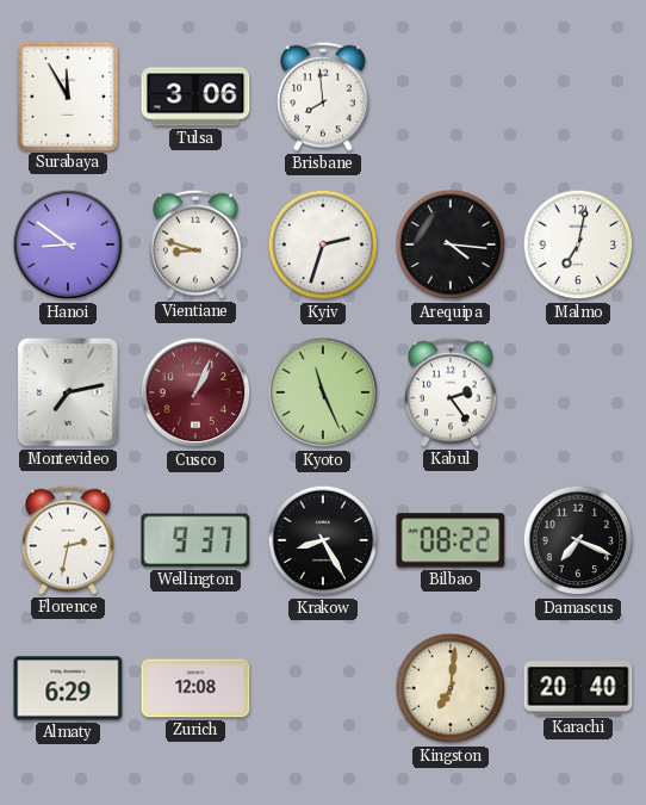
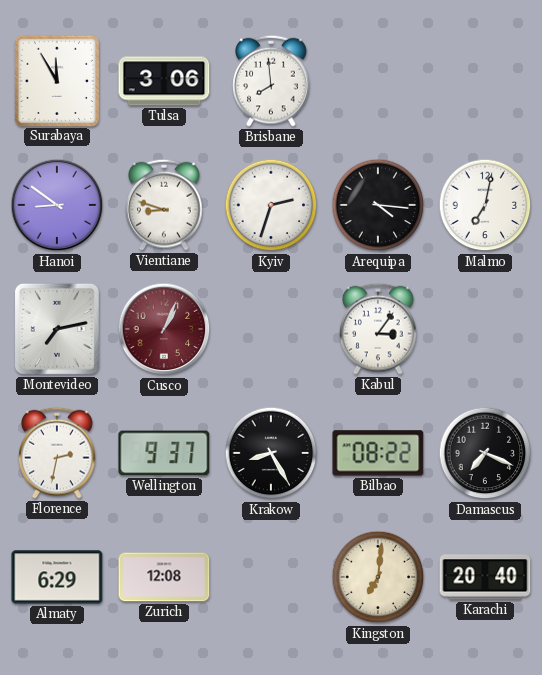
Kyoto: 11:26 -> none (323, 392)
Kabul: 2:24 -> 3:06 (378, 329)
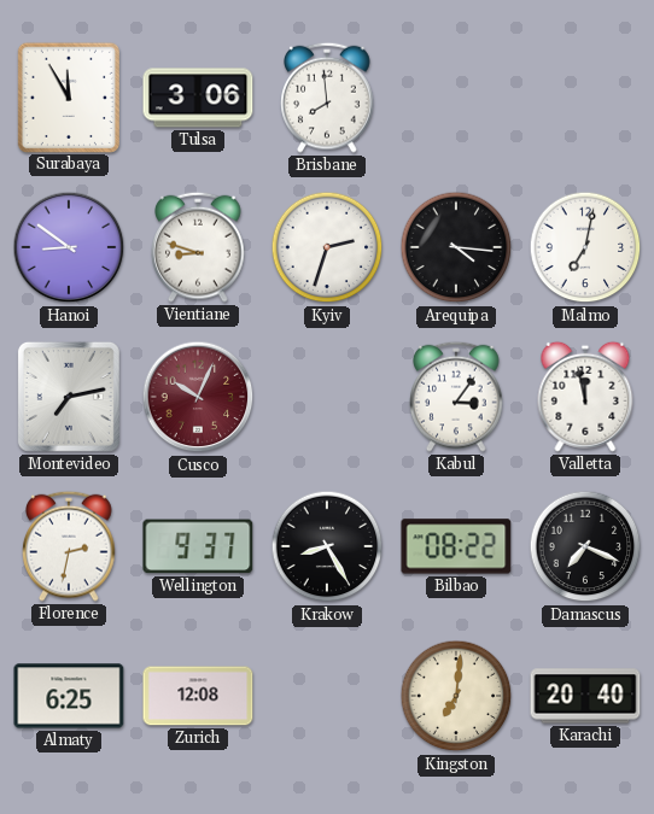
Cusco: 1:04 -> 10:04 (198, 397)
Valletta: none -> 11:58 (585, 397)
Almaty: 6:29 -> 6:25 (69, 696)
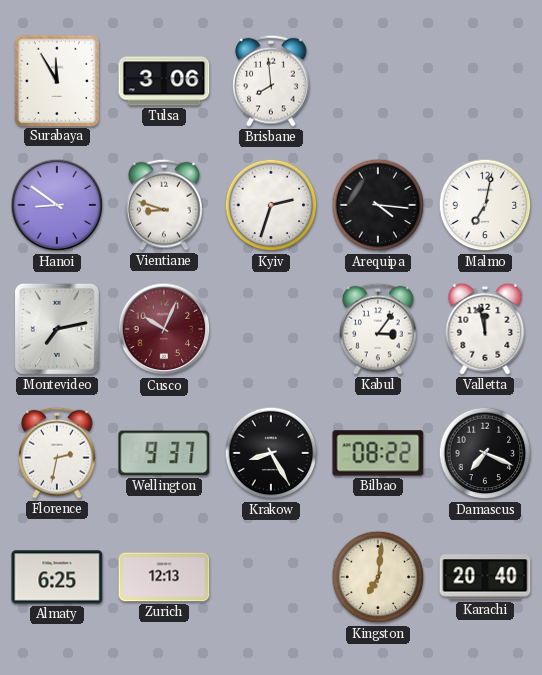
Zurich: 12:08 -> 12:13 (164, 577)
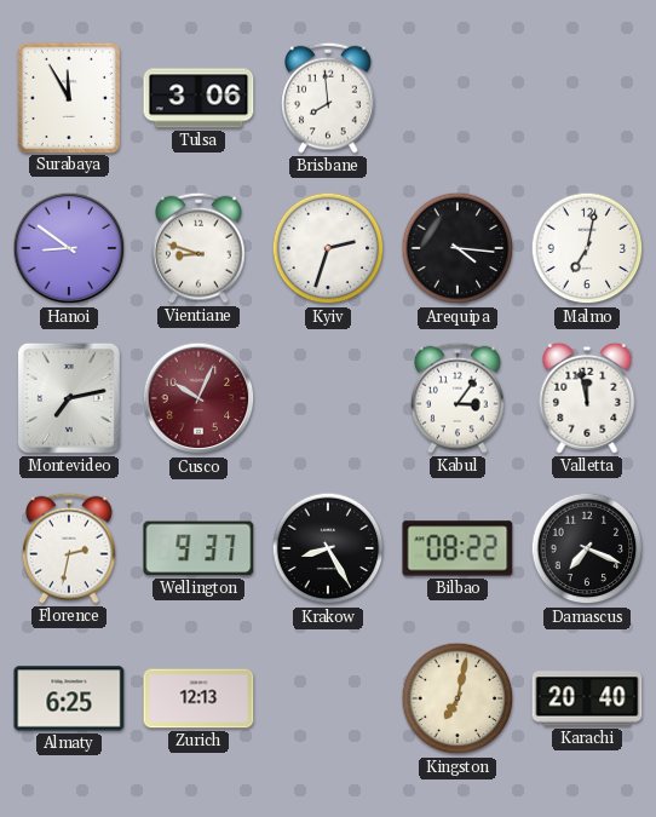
Kingston: 7:01 -> 7:02 (458, 698)
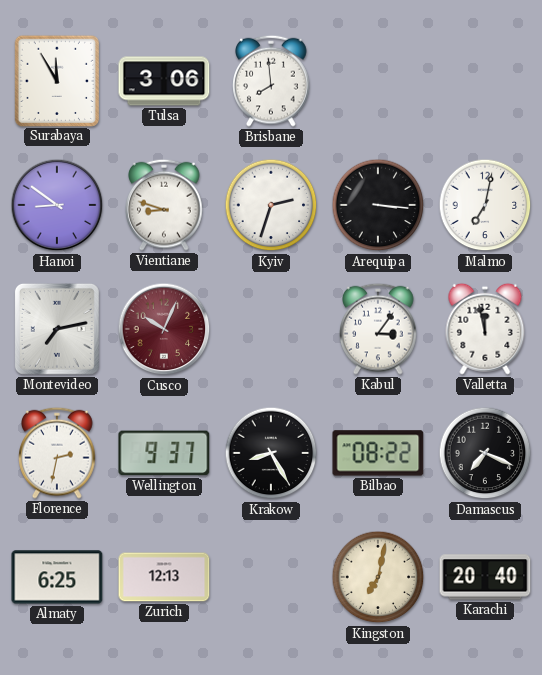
Arequipa: 4:16 -> 3:16 (378, 205)
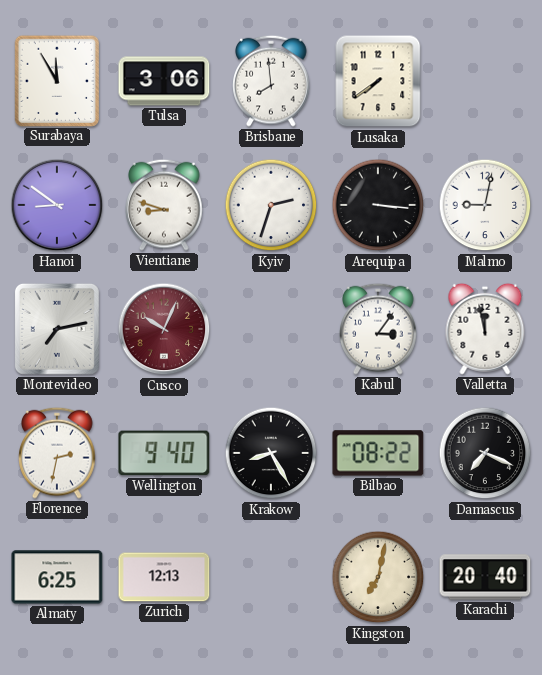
Lusaka: none -> 7:39 (378, 81)
Malmo: 7:02 -> 9:02 (485, 205)
Wellington: 9:37 -> 9:40 (164, 453)
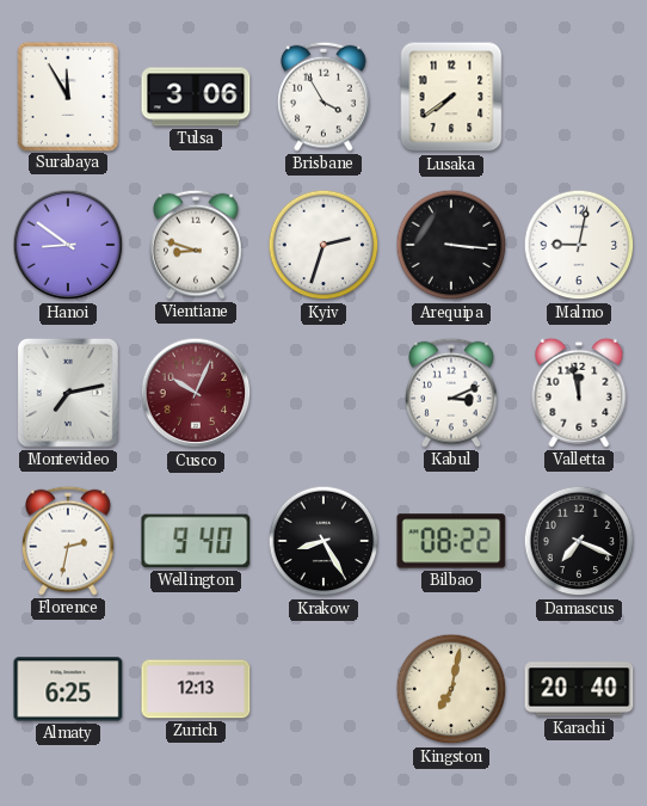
Brisbane: 7:59 -> 3:55 (323, 97)
Kabul: 3:06 -> 3:11 (451, 393)
